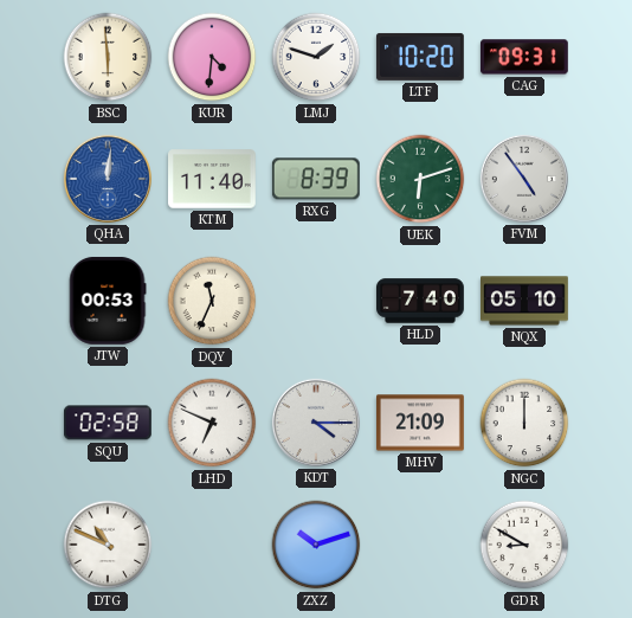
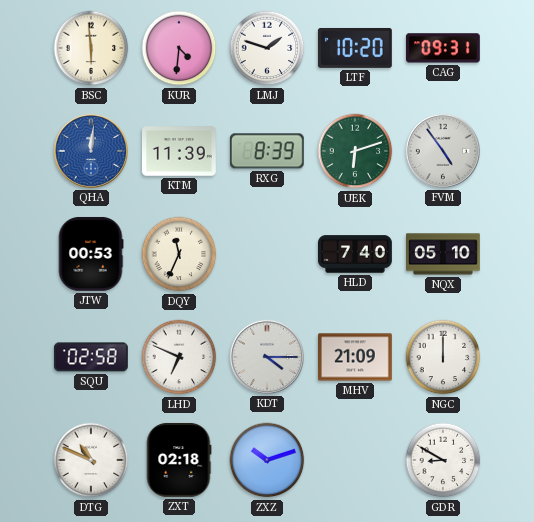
KTM: 11:40 -> 11:39 (180, 151)
ZXT: none -> 02:18 (179, 460)
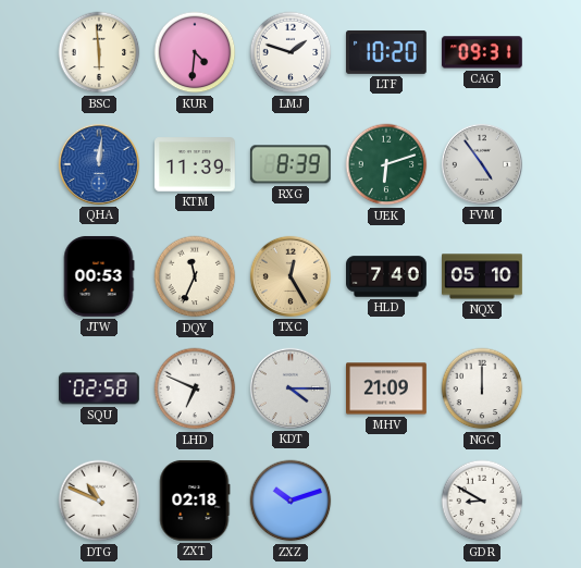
TXC: none -> 12:25 (290, 276)
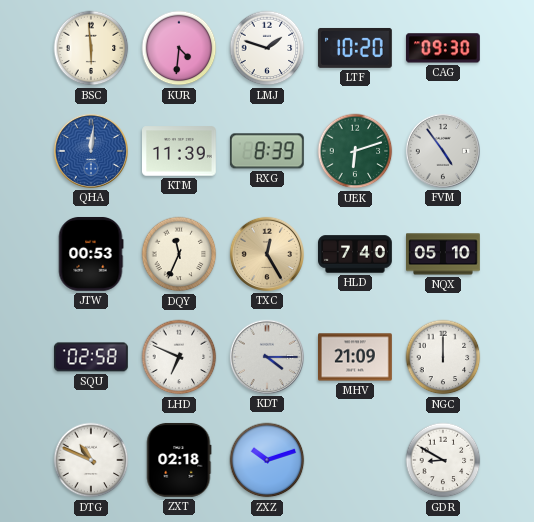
CAG: 09:31 -> 09:30 (443, 48)
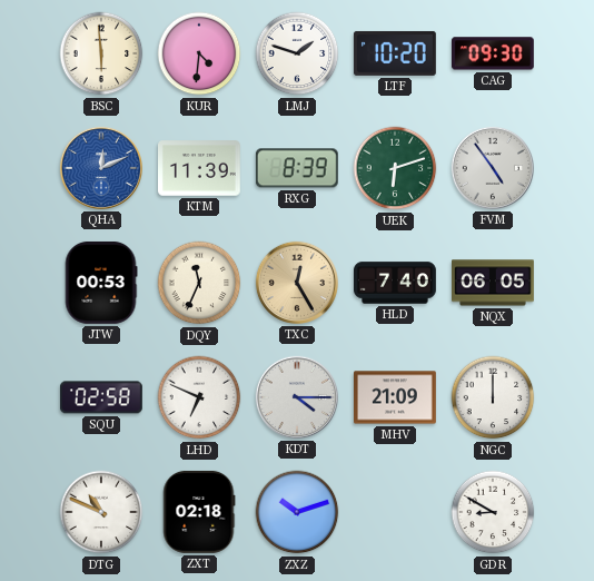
QHA: 12:01 -> 12:11 (101, 168)
NQX: 05:10 -> 06:05 (494, 283)
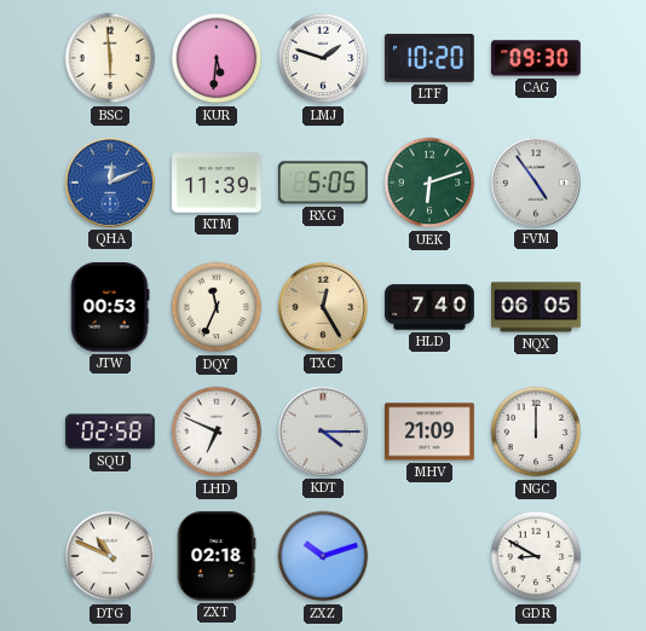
KUR: 4:31 -> 5:31 (217, 58)
RXG: 8:39 -> 5:05 (323, 183)
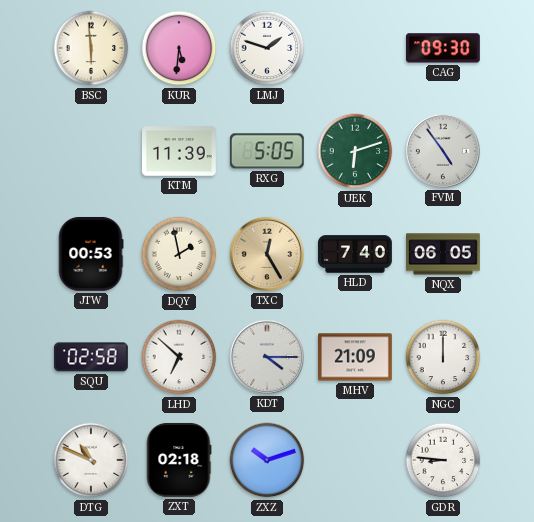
LTF: 10:20 -> none (429, 58)
QHA: 12:11 -> none (110, 183)
DQY: 11:34 -> 1:58 (179, 254)
LHD: 6:49 -> 6:52 (179, 357)
GDR: 8:50 -> 8:46 (443, 460)
